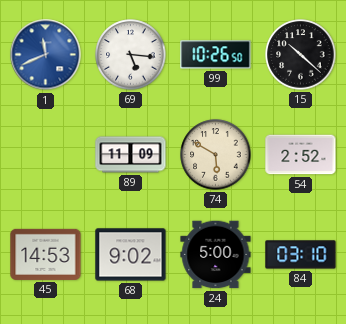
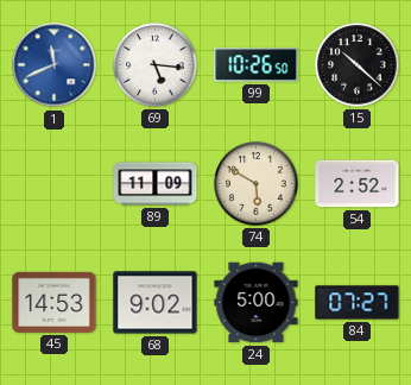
84: 03:10 -> 07:27 (358, 303)
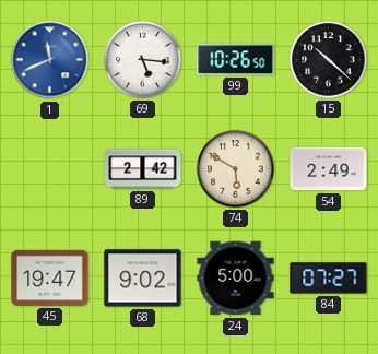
89: 11:09 -> 2:42 (143, 169)
54: 2:52 -> 2:49 (329, 169)
45: 14:53 -> 19:47 (50, 278)
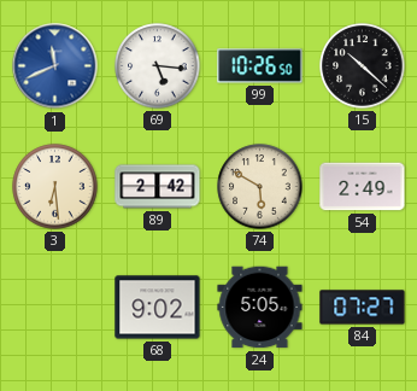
3: none -> 6:29 (55, 187)
45: 19:47 -> none (50, 278)
24: 5:00 -> 5:05 (260, 308)
